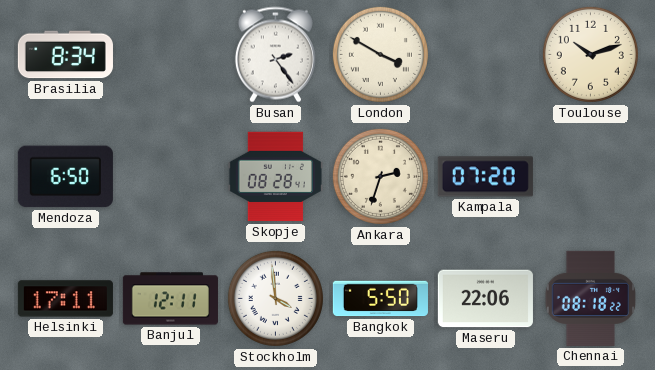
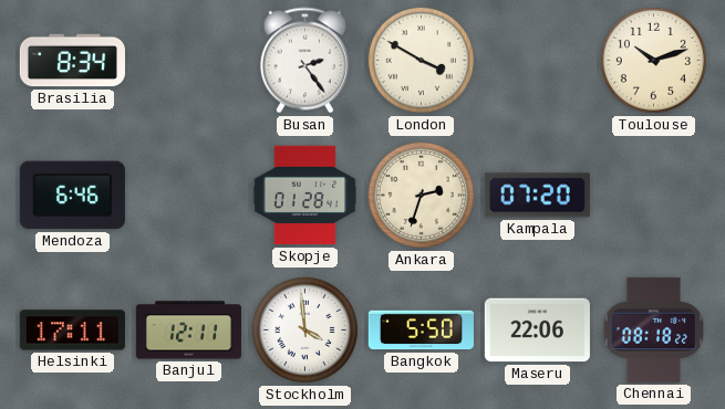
Mendoza: 6:50 -> 6:46 (72, 196)
Skopje: 08:28 -> 01:28 (304, 196)
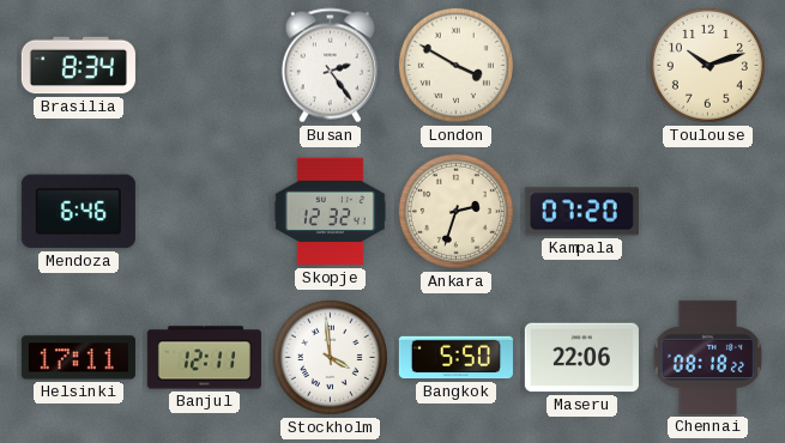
Skopje: 01:28 -> 12:32 (330, 212)
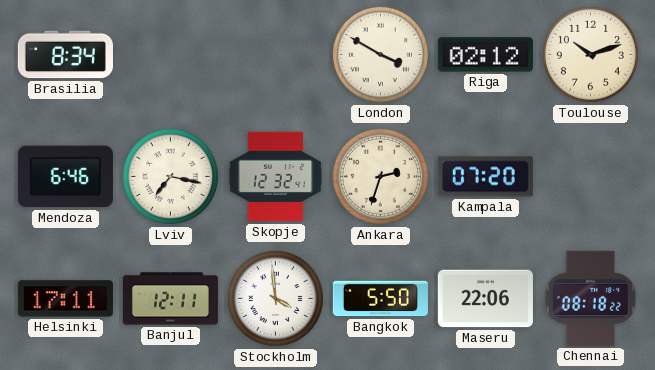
Busan: 2:24 -> none (330, 66)
Riga: none -> 02:12 (485, 55)
Lviv: none -> 7:17 (170, 176)
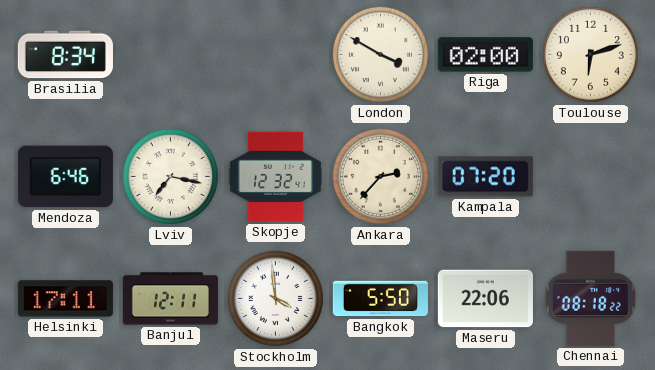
Riga: 02:12 -> 02:00 (485, 55)
Toulouse: 10:12 -> 6:12 (590, 54)
Ankara: 2:33 -> 2:37 (380, 176)
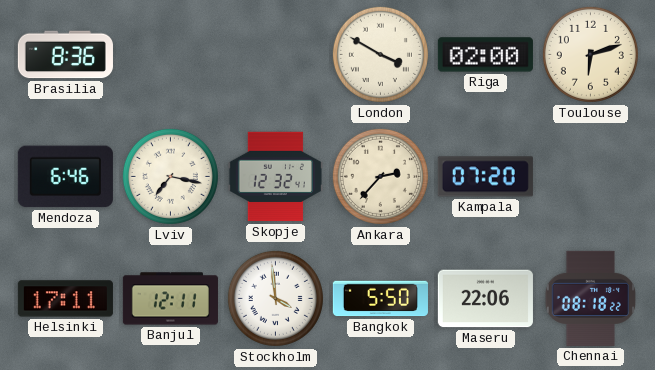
Brasilia: 8:34 -> 8:36 (65, 55)
